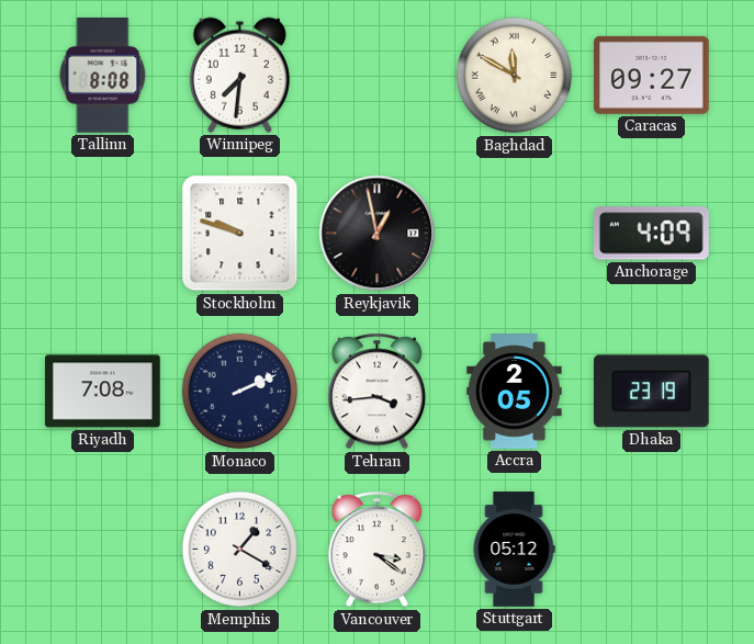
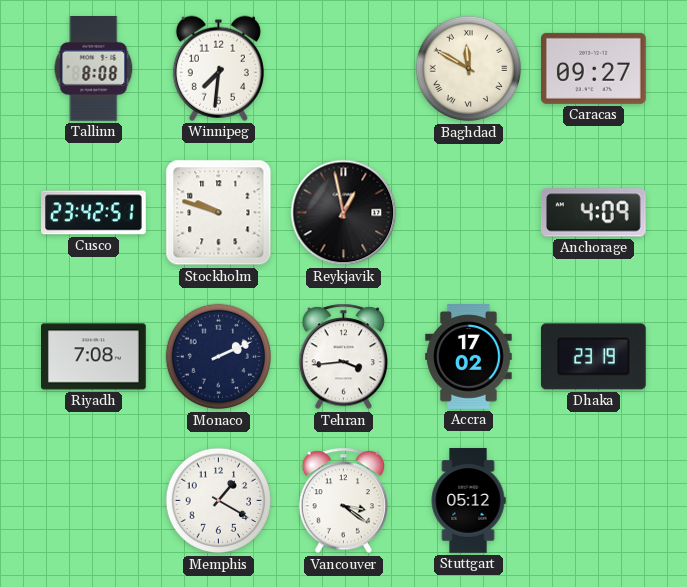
Cusco: none -> 23:42 (94, 213)
Accra: 2:05 -> 17:02 (469, 357)
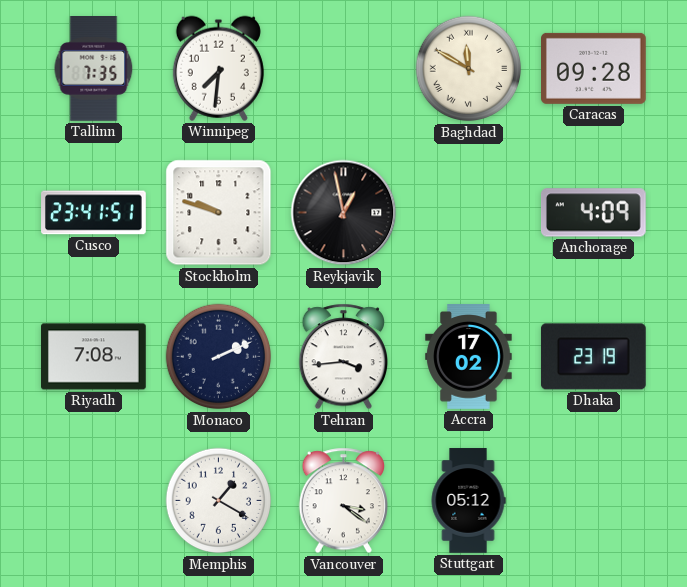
Tallinn: 8:08 -> 7:35 (94, 69)
Caracas: 09:27 -> 09:28 (594, 68)
Cusco: 23:42 -> 23:41 (94, 213)
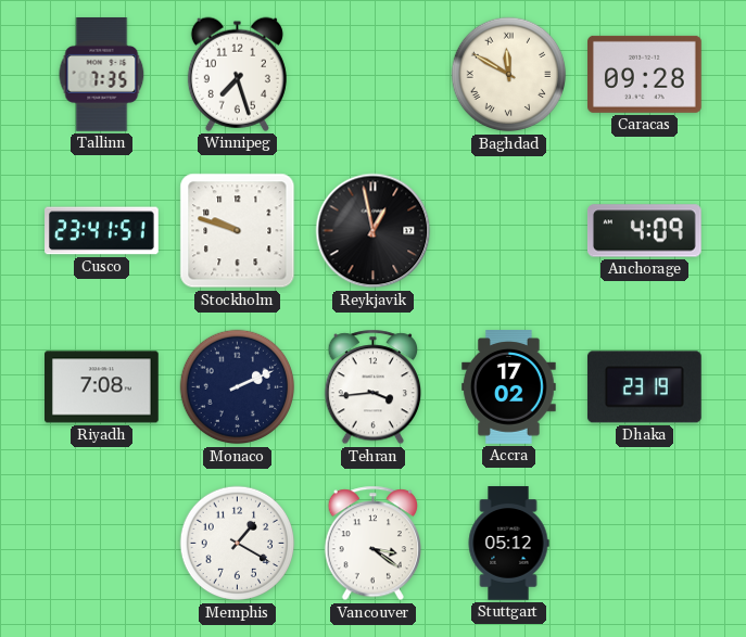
Winnipeg: 7:31 -> 7:27 (237, 74)
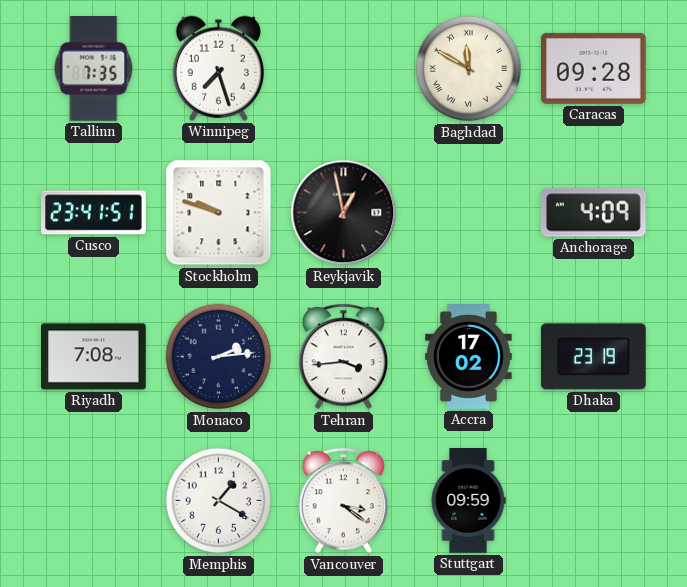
Monaco: 2:11 -> 2:14 (219, 357)
Stuttgart: 05:12 -> 09:59 (468, 501)
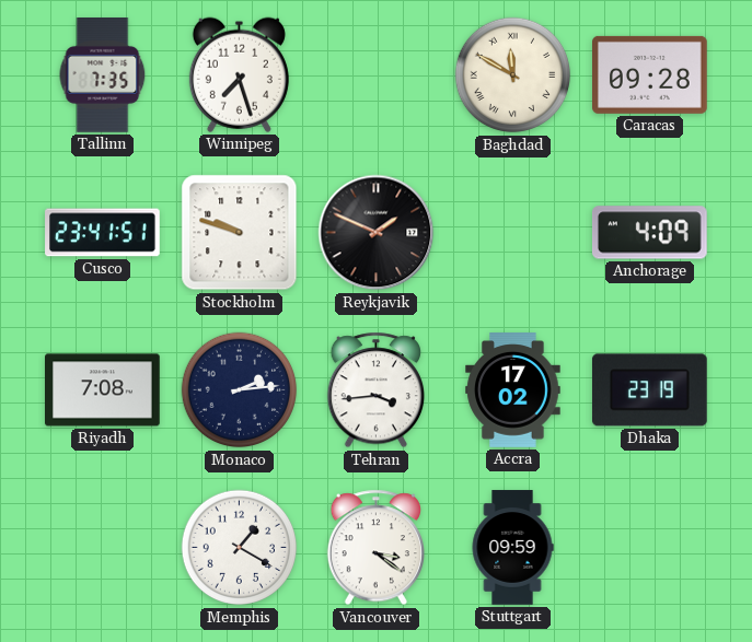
Reykjavik: 12:58 -> 1:49 (377, 233)
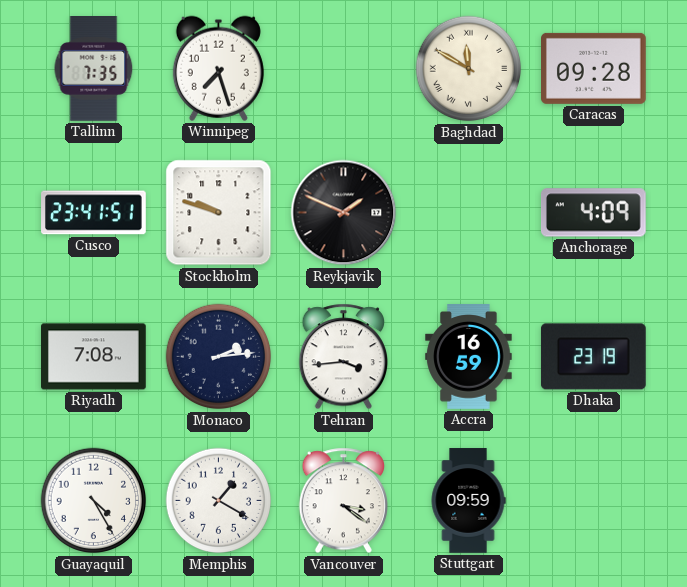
Accra: 17:02 -> 16:59 (469, 357)
Guayaquil: none -> 4:25 (94, 501)
